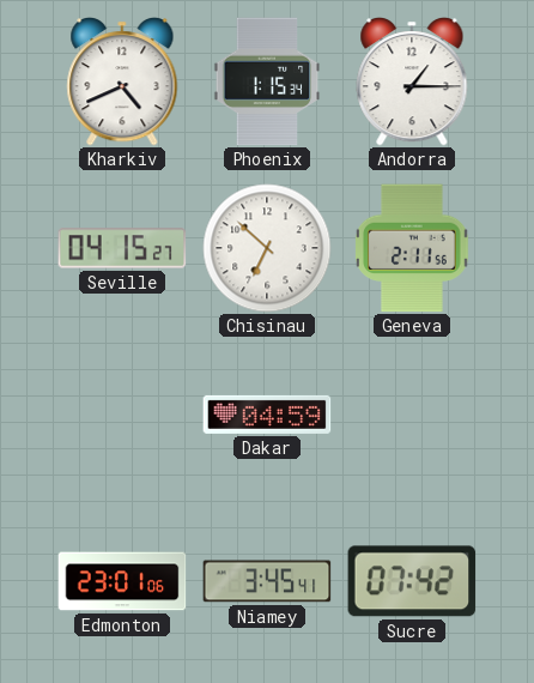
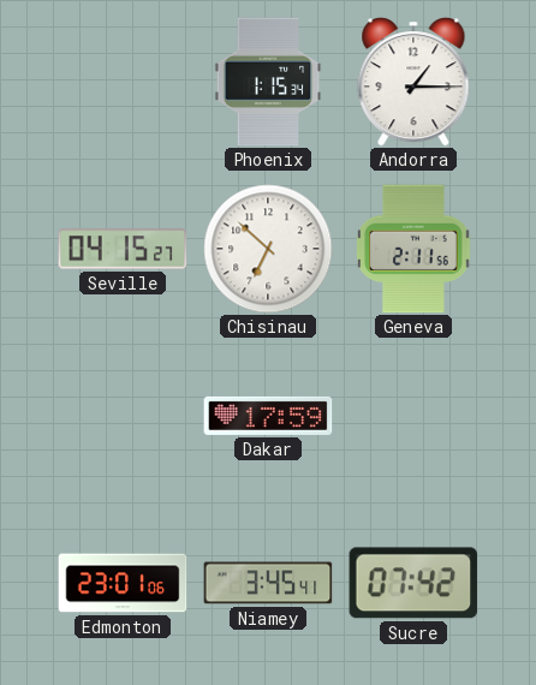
Kharkiv: 4:41 -> none (122, 83)
Dakar: 04:59 -> 17:59 (268, 416)
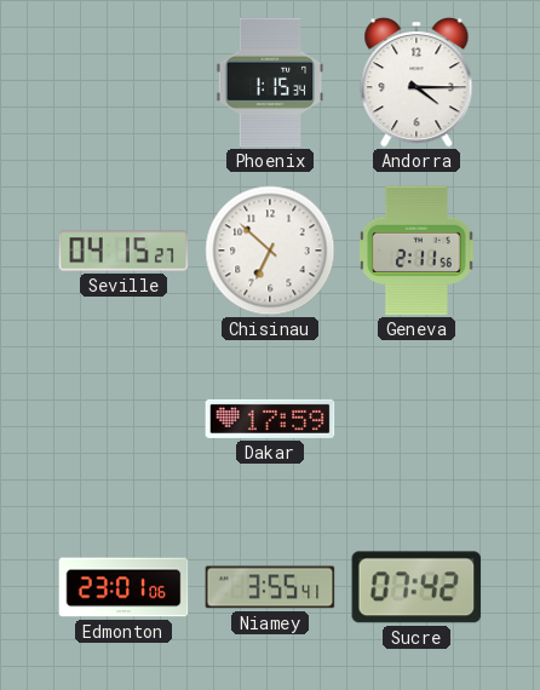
Andorra: 1:15 -> 4:15 (417, 84)
Niamey: 3:45 -> 3:55 (270, 587)
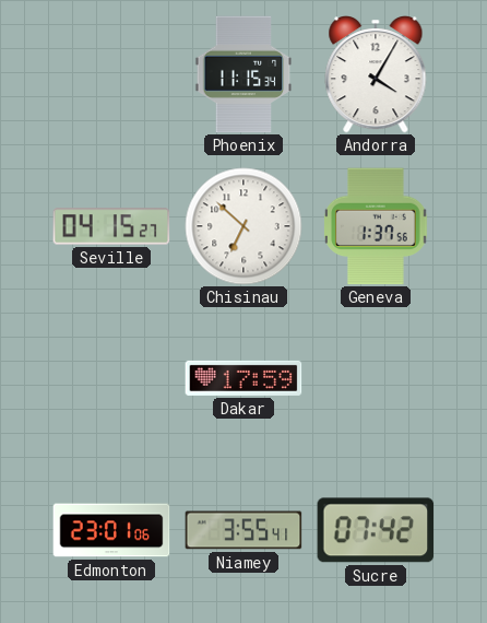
Phoenix: 1:15 -> 11:15 (243, 74)
Andorra: 4:15 -> 4:05 (376, 75)
Geneva: 2:11 -> 1:37 (376, 226)
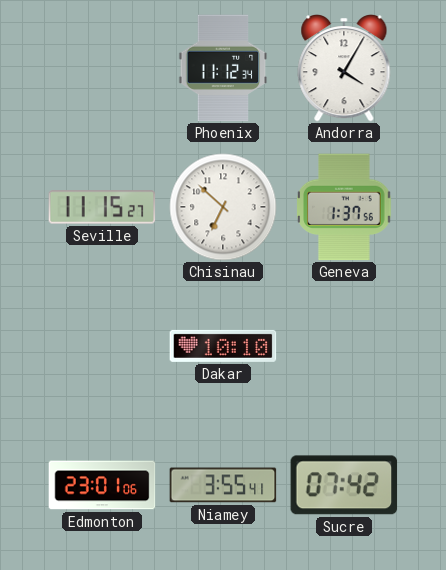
Phoenix: 11:15 -> 11:12 (223, 68)
Seville: 04:15 -> 11:15 (102, 207)
Dakar: 17:59 -> 10:10 (223, 346)
